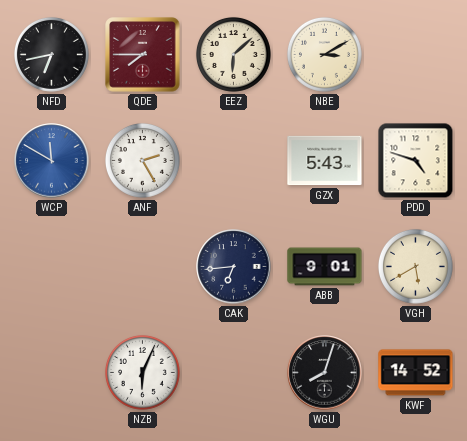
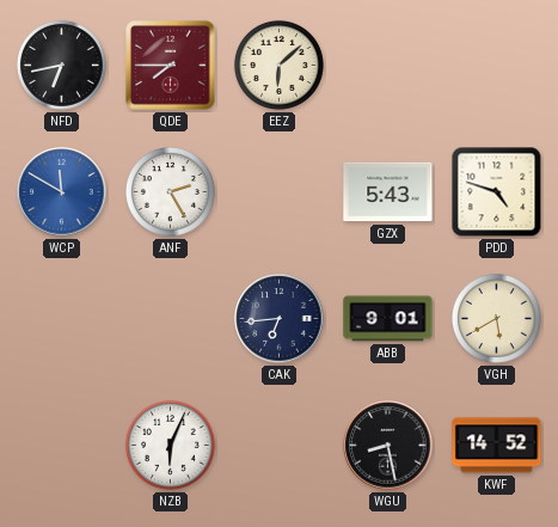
NBE: 3:10 -> none (324, 54)
WGU: 8:03 -> 8:28 (388, 446)
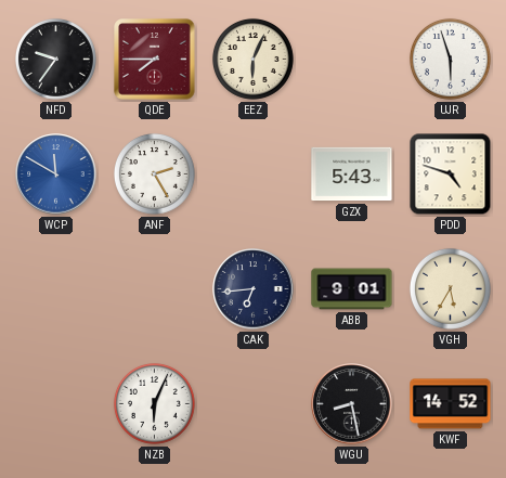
NFD: 6:43 -> 9:36 (55, 59)
EEZ: 6:08 -> 6:04 (252, 59)
UJR: none -> 5:57 (450, 59)
VGH: 5:40 -> 5:35 (450, 288)
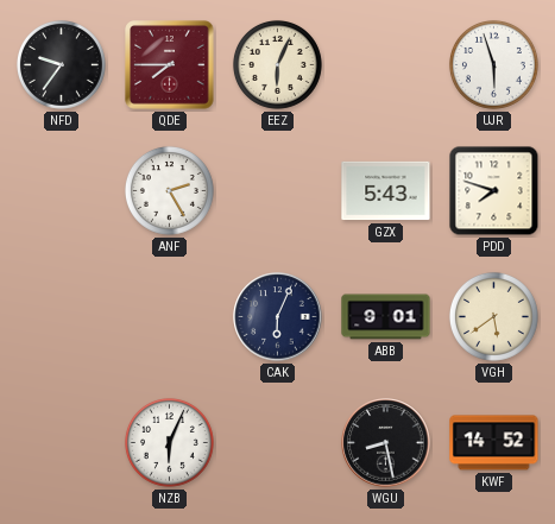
WCP: 11:50 -> none (56, 175)
PDD: 4:48 -> 7:48 (494, 191)
CAK: 6:44 -> 6:04 (278, 317)
VGH: 5:35 -> 5:39 (493, 316)
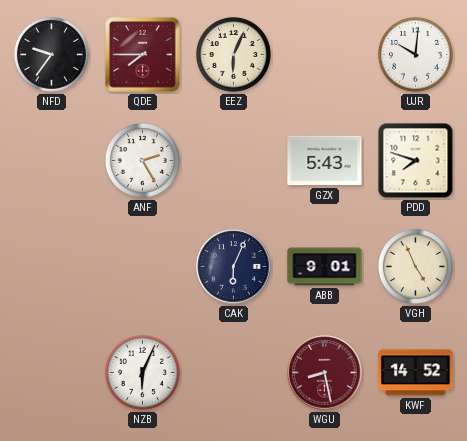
UJR: 5:57 -> 10:01 (415, 54)
VGH: 5:39 -> 4:56 (415, 266)
WGU dial: black -> burgundy (325, 373)
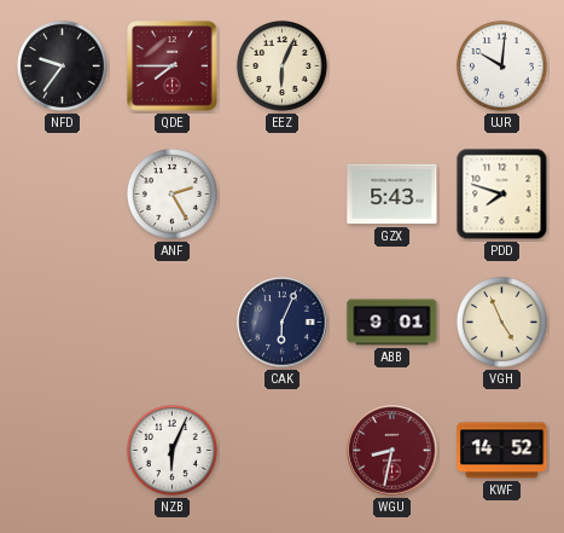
WGU: 8:28 -> 8:32 (393, 451)
